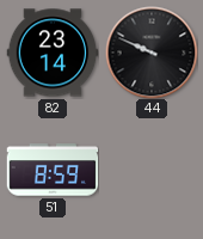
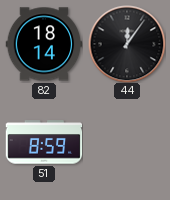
82: 23:14 -> 18:14 (44, 44)
44: 9:49 -> 12:06 (127, 44)
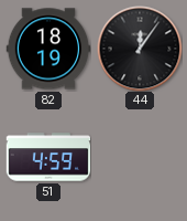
82: 18:14 -> 18:19 (48, 49)
51: 8:59 -> 4:59 (48, 157)
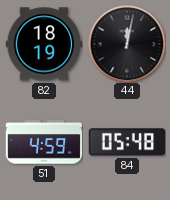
44: 12:06 -> 12:02 (127, 44)
84: none -> 05:48 (127, 142)
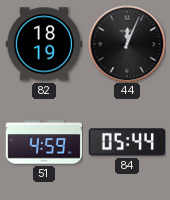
44: 12:02 -> 12:04 (127, 44)
84: 05:48 -> 05:44 (127, 142)
